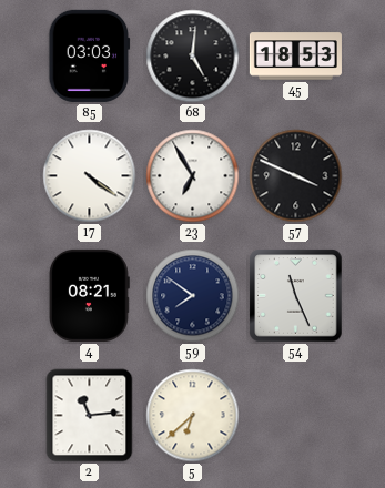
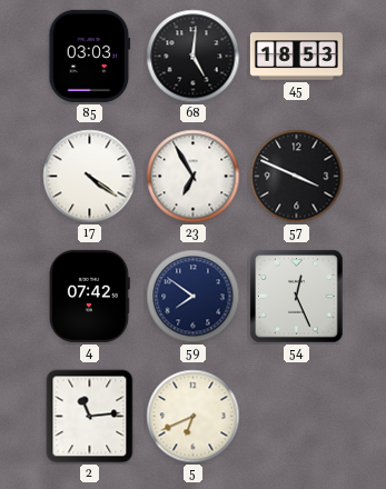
4: 08:21 -> 07:42 (89, 296)
54: 11:26 -> 12:26 (297, 297)
5: 6:38 -> 6:41 (194, 417)
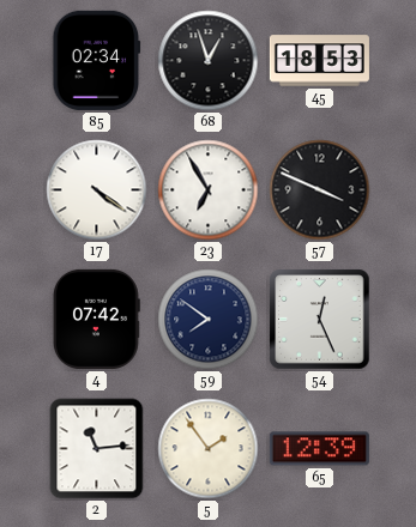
85: 03:03 -> 02:34 (97, 60)
68: 5:01 -> 12:57 (209, 61)
5: 6:41 -> 1:54 (209, 449)
65: none -> 12:39 (319, 449)
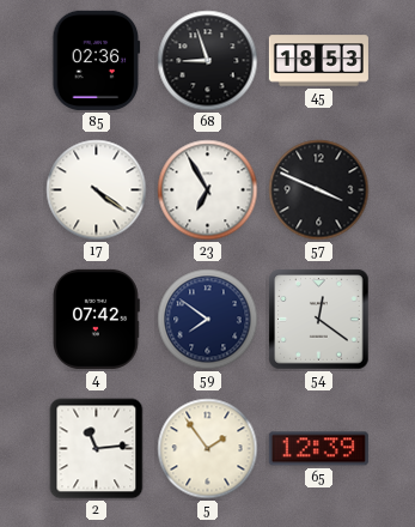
85: 02:34 -> 02:36 (97, 60)
68: 12:57 -> 8:57 (208, 61)
54: 12:26 -> 12:21 (319, 320)
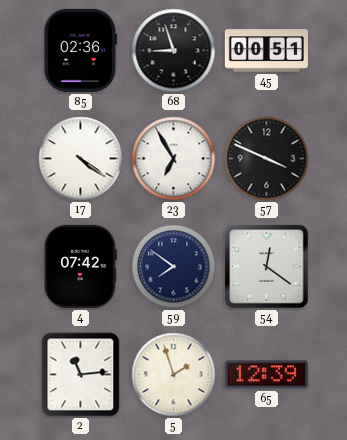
45: 18:53 -> 00:51 (266, 51)
5: 1:54 -> 1:57 (174, 375)
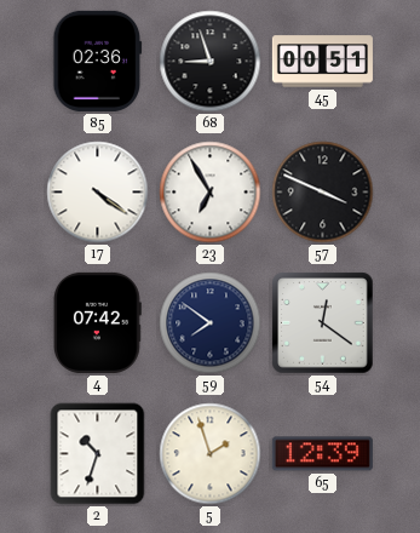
2: 11:14 -> 10:33 (98, 454)
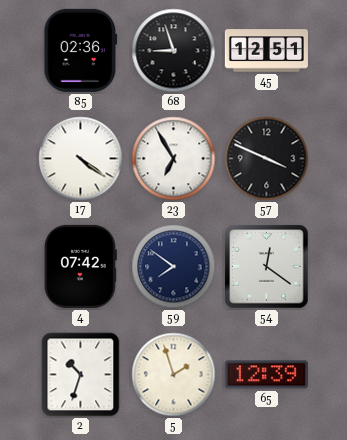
45: 00:51 -> 12:51 (266, 51)
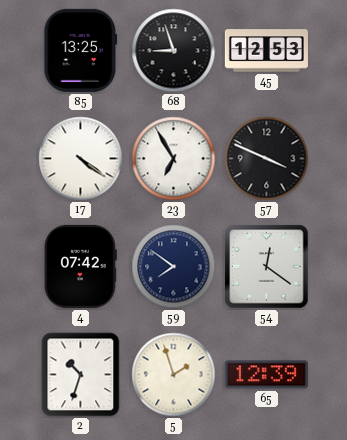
85: 02:36 -> 13:25 (81, 50)
45: 12:51 -> 12:53 (266, 51)
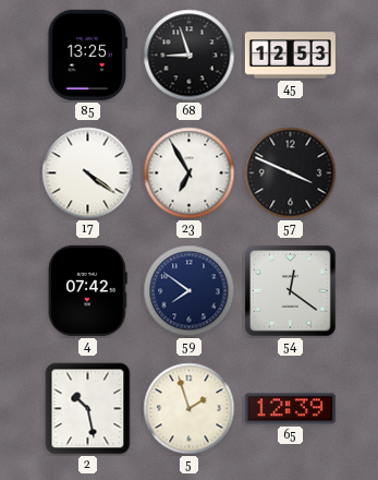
2: 10:33 -> 10:28 (88, 409)
